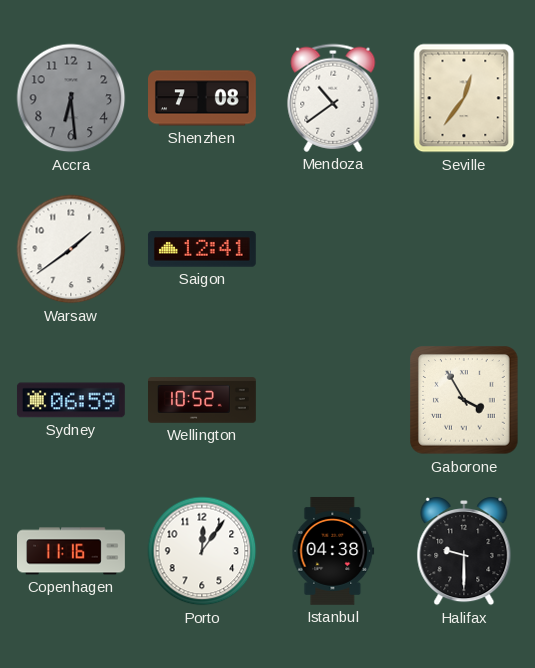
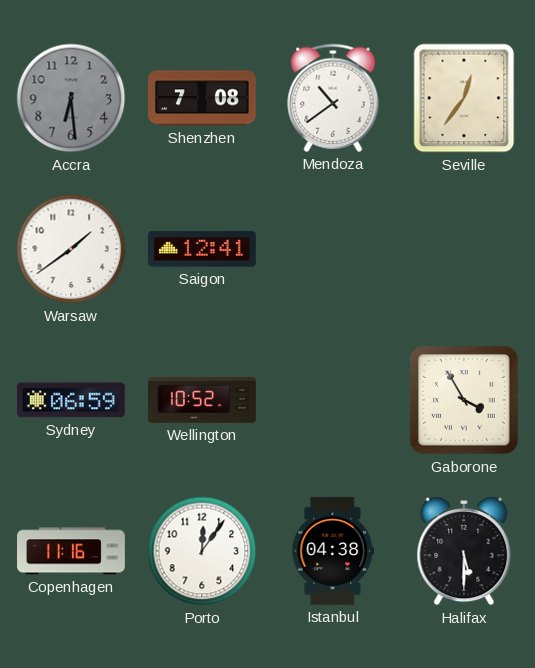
Halifax: 9:30 -> 5:30 (464, 551)
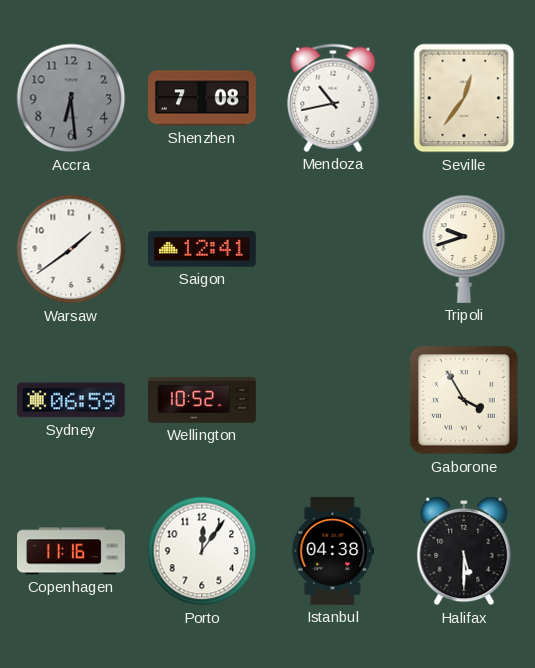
Mendoza: 10:39 -> 10:43 (333, 98)
Tripoli: none -> 9:42 (464, 249)
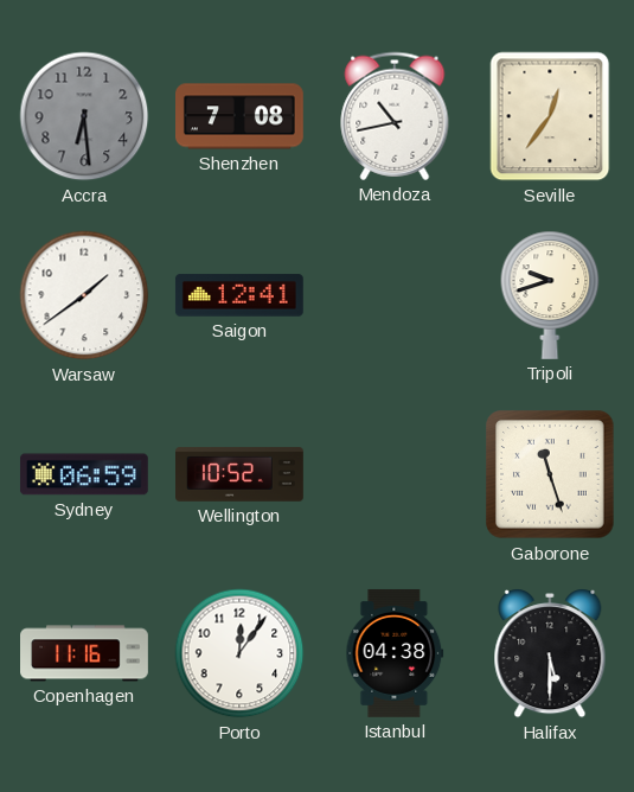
Gaborone: 3:55 -> 11:27 (550, 474)
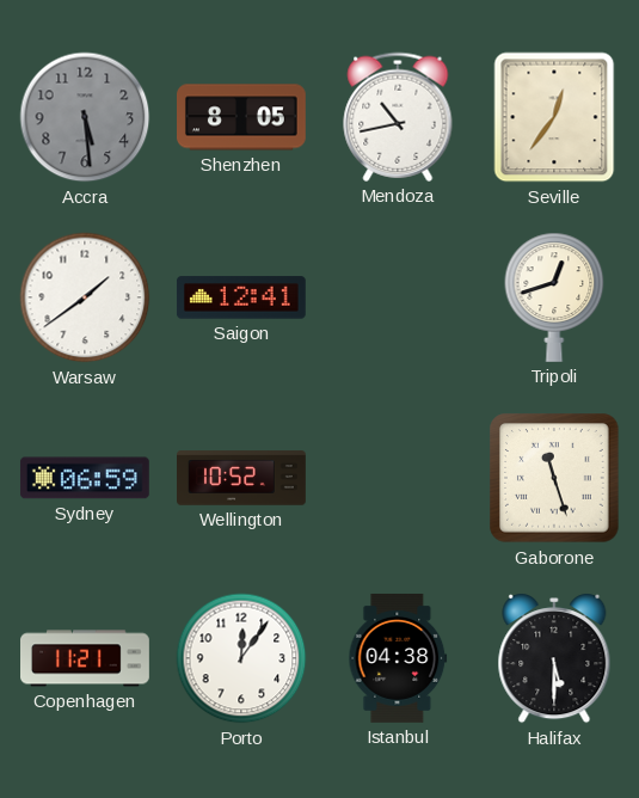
Accra: 6:29 -> 5:29 (85, 117)
Shenzhen: 7:08 -> 8:05 (242, 117)
Tripoli: 9:42 -> 12:42 (554, 297)
Copenhagen: 11:16 -> 11:21 (86, 658)
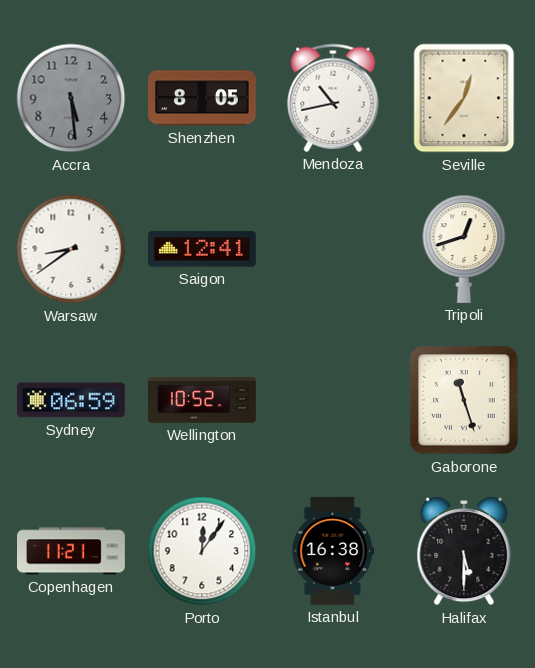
Warsaw: 1:39 -> 8:39 (71, 249)
Istanbul: 04:38 -> 16:38 (333, 551)
